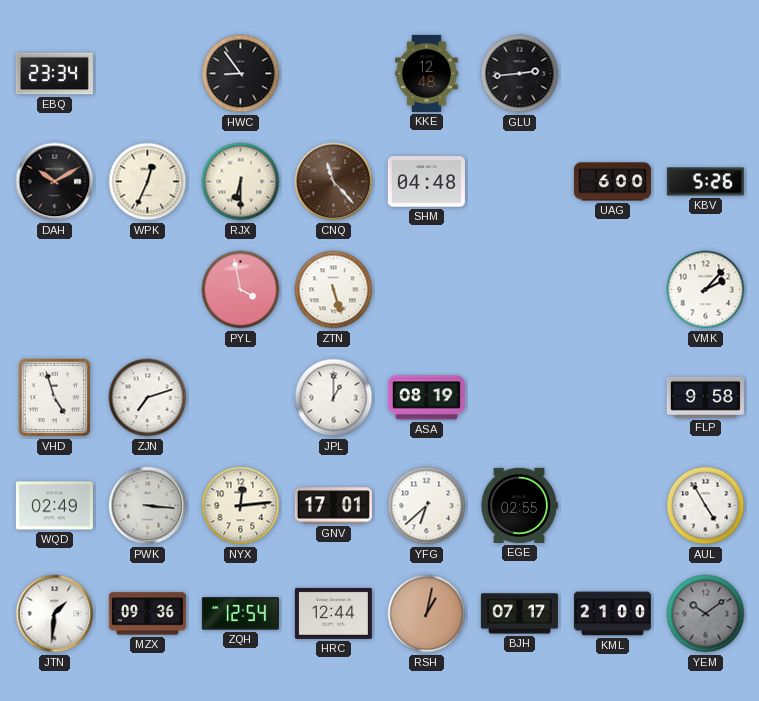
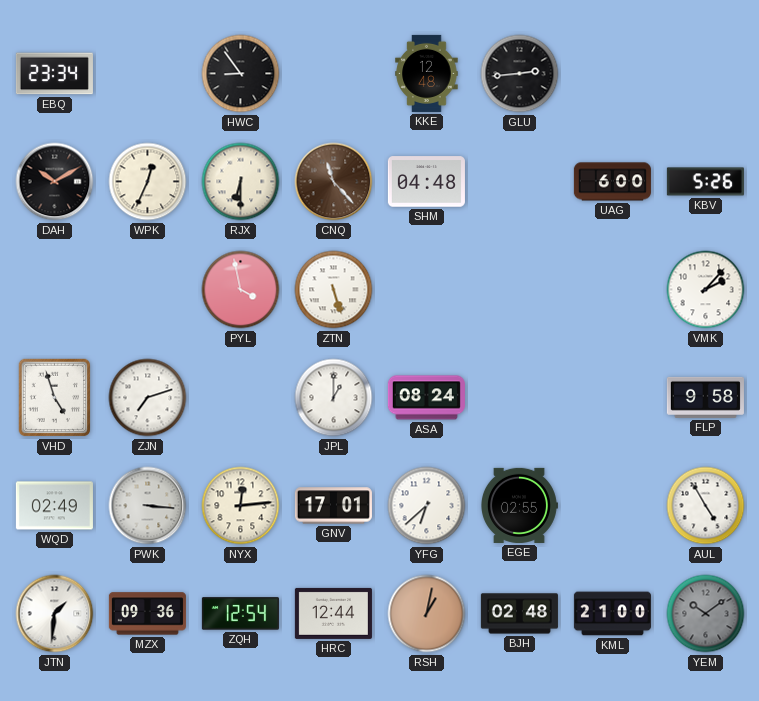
ASA: 08:19 -> 08:24 (426, 398)
BJH: 07:17 -> 02:48 (519, 614)
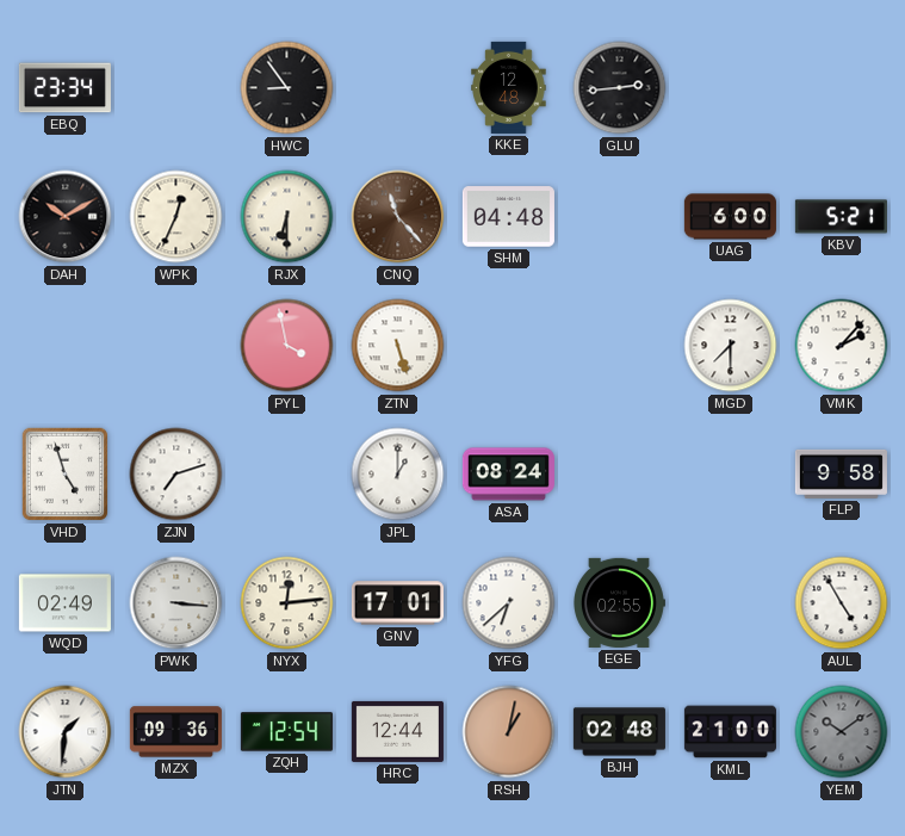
KBV: 5:26 -> 5:21 (841, 217)
MGD: none -> 7:30 (731, 346)
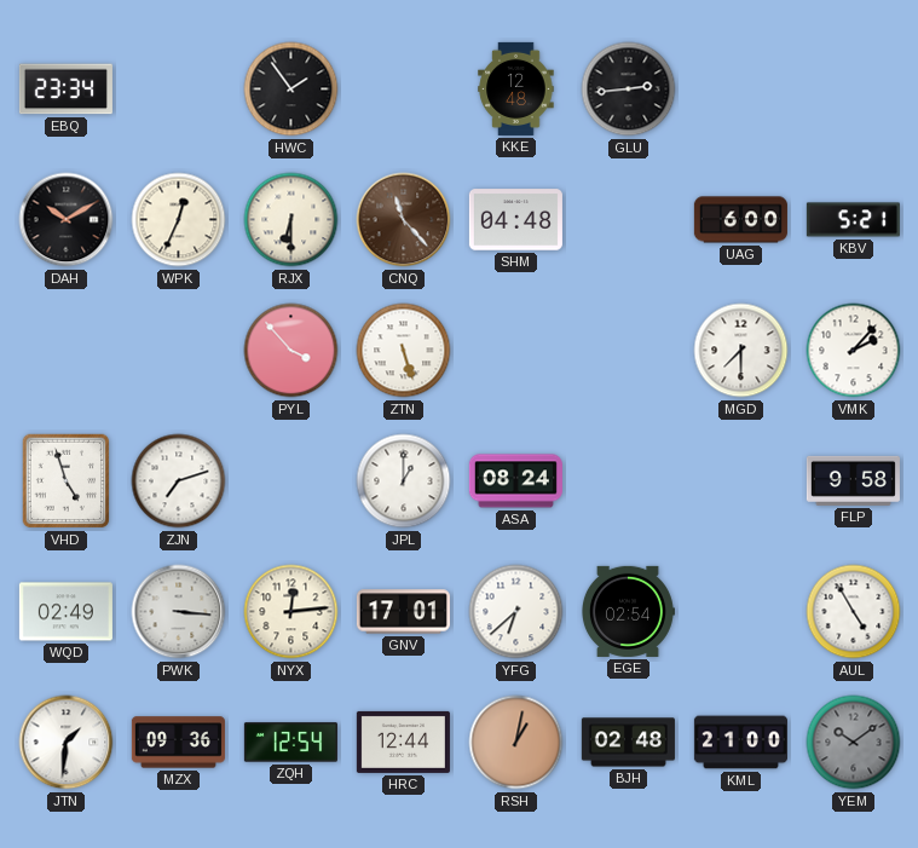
HWC: 8:54 -> 1:54 (291, 90)
PYL: 3:58 -> 3:53 (291, 351)
EGE: 02:55 -> 02:54 (629, 611)
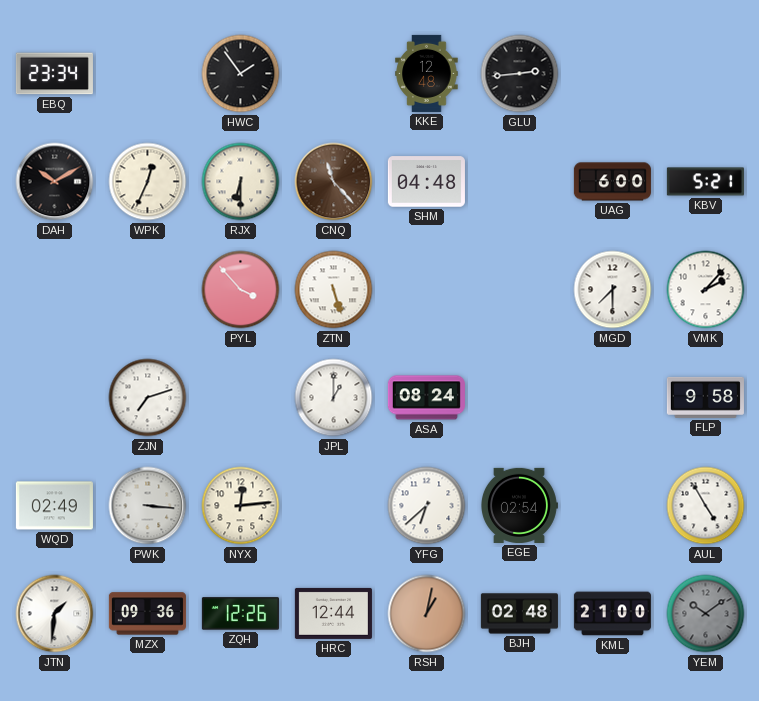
VHD: 4:57 -> none (67, 481)
GNV: 17:01 -> none (403, 612)
ZQH: 12:54 -> 12:26 (240, 614)
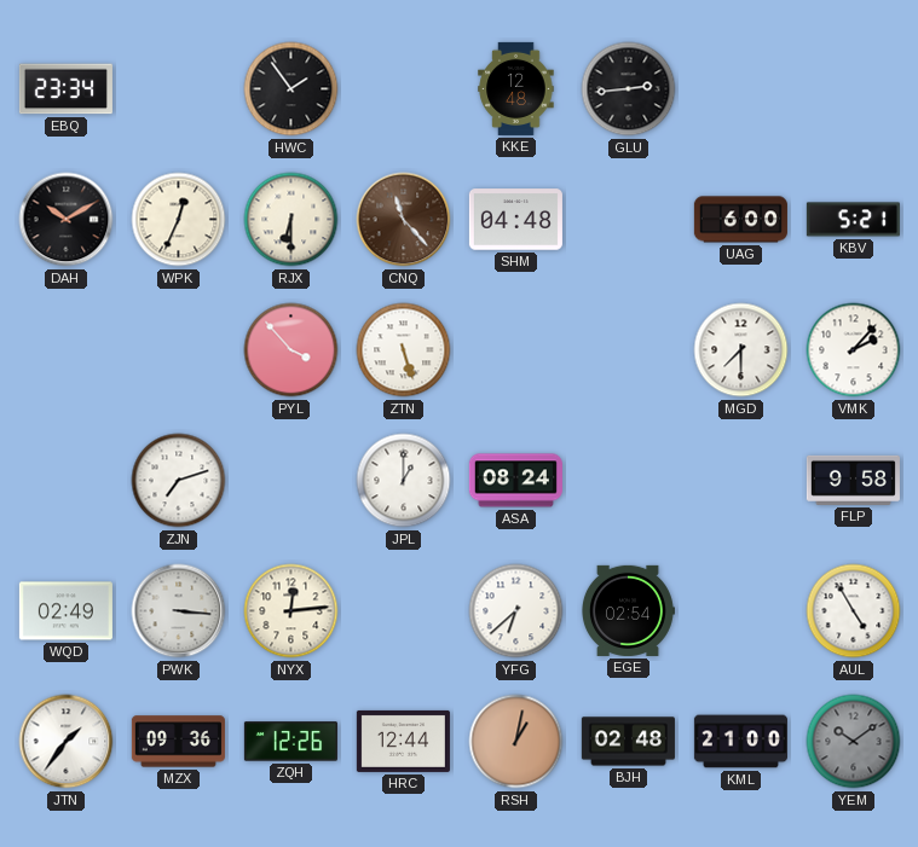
JTN: 1:31 -> 1:36 (67, 742)
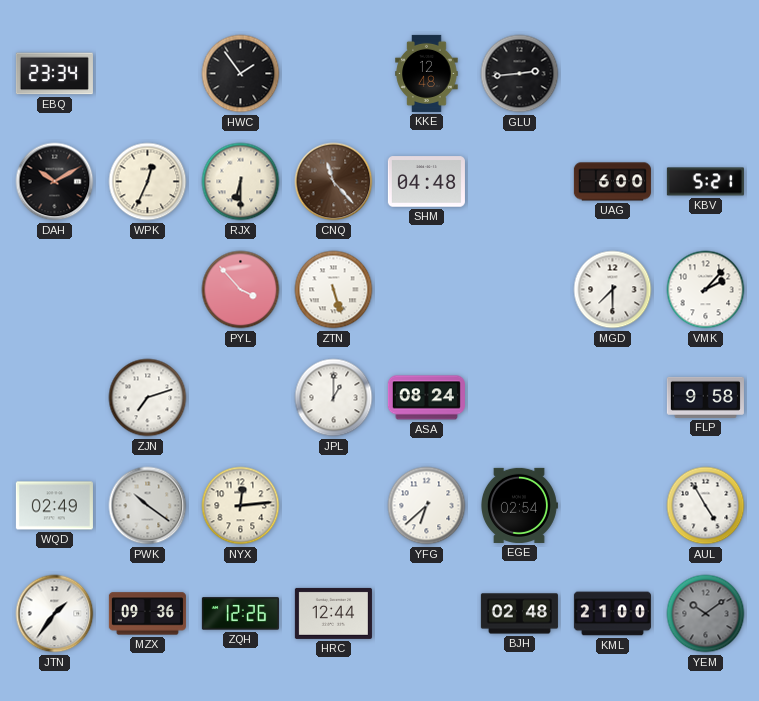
PWK: 3:16 -> 10:21 (148, 506)
RSH: 1:02 -> none (516, 742)
